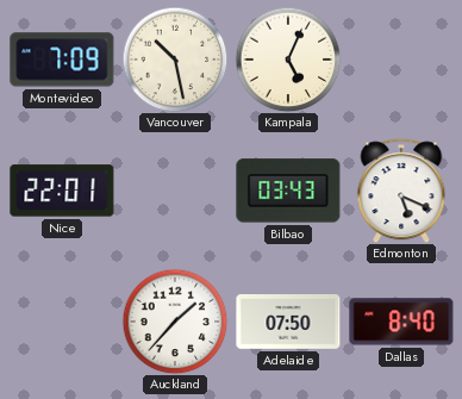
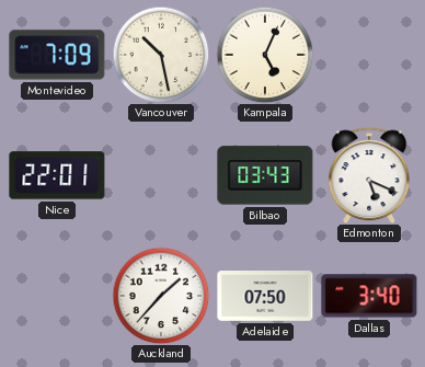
Dallas: 8:40 -> 3:40 (369, 296)
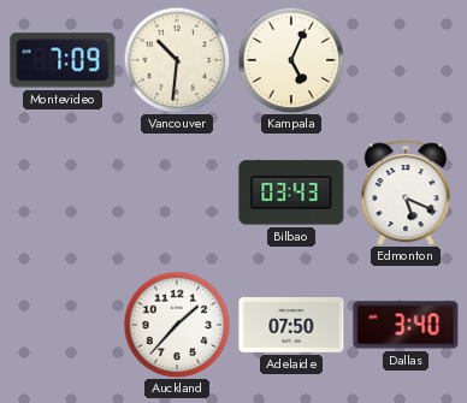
Vancouver: 10:28 -> 10:31 (177, 60)
Nice: 22:01 -> none (57, 175)
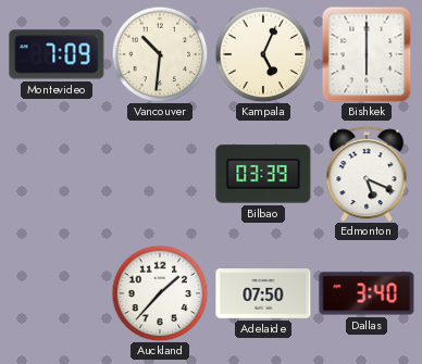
Bishkek: none -> 6:00 (367, 54)
Bilbao: 03:43 -> 03:39 (263, 174)
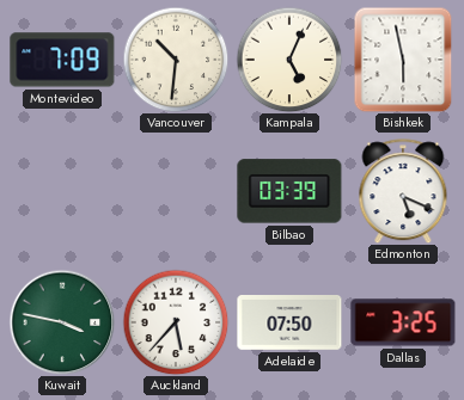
Bishkek: 6:00 -> 5:58 (403, 60)
Kuwait: none -> 3:47 (62, 322)
Auckland: 1:37 -> 5:37 (176, 322)
Dallas: 3:40 -> 3:25 (403, 322)
